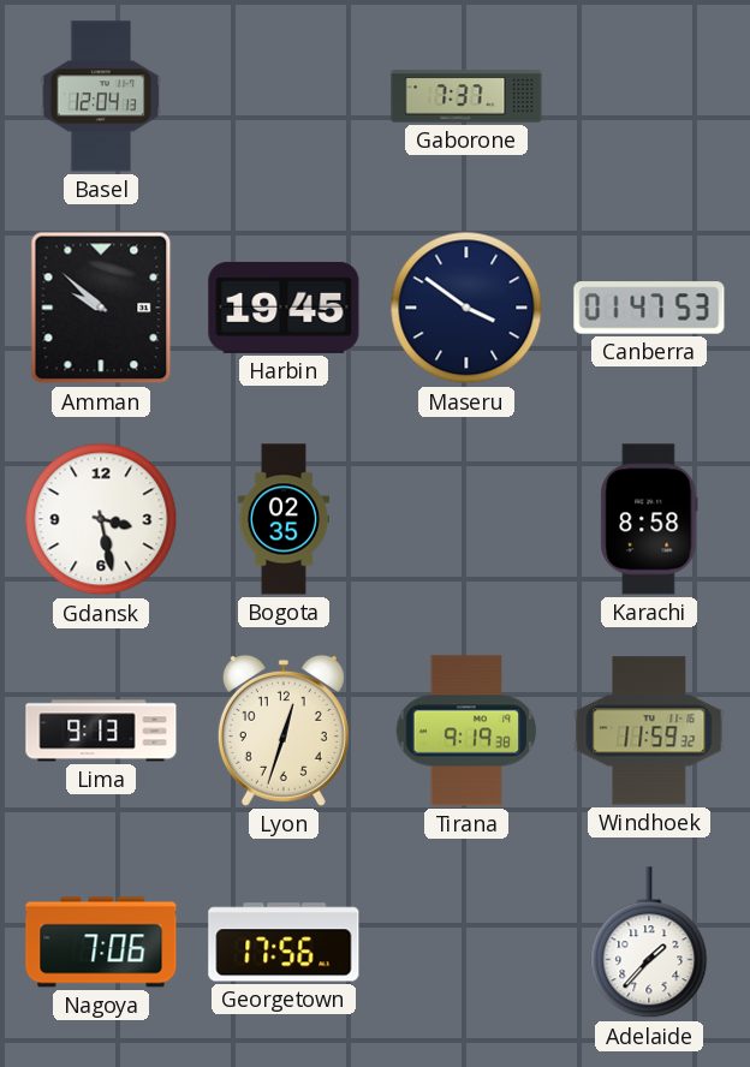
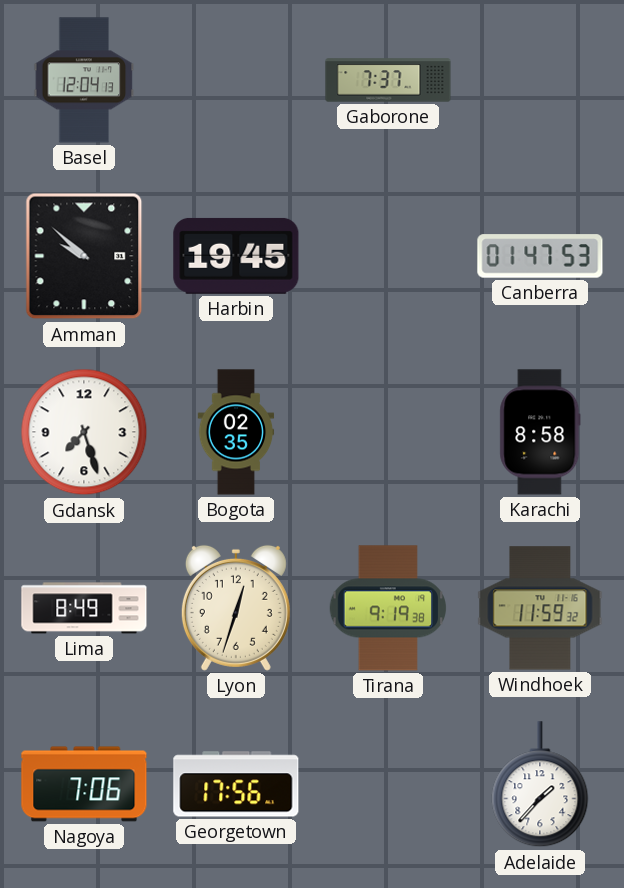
Maseru: 3:51 -> none (466, 308)
Gdansk: 3:28 -> 7:27 (84, 432)
Lima: 9:13 -> 8:49 (84, 608)
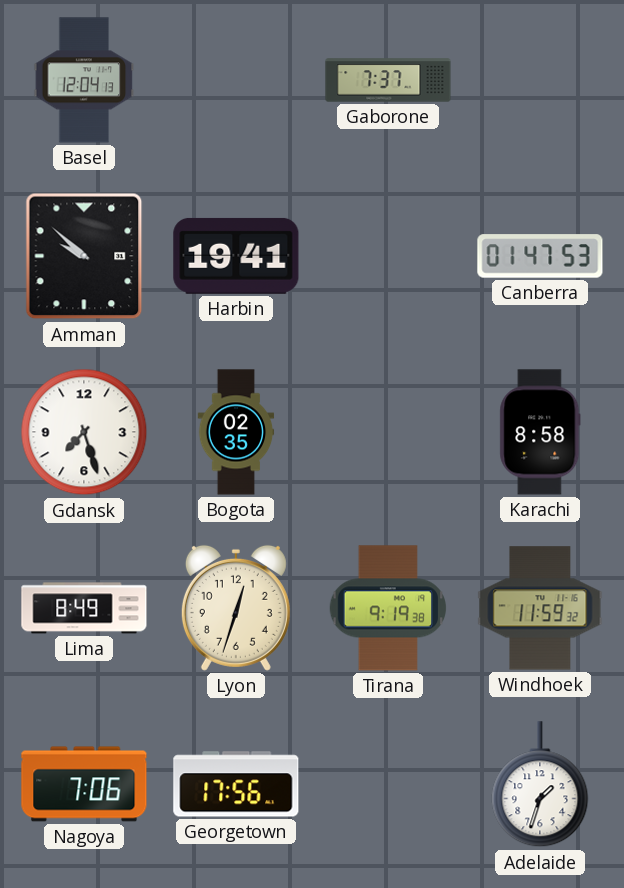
Harbin: 19:45 -> 19:41 (236, 256)
Adelaide: 1:37 -> 1:33 (540, 785)
